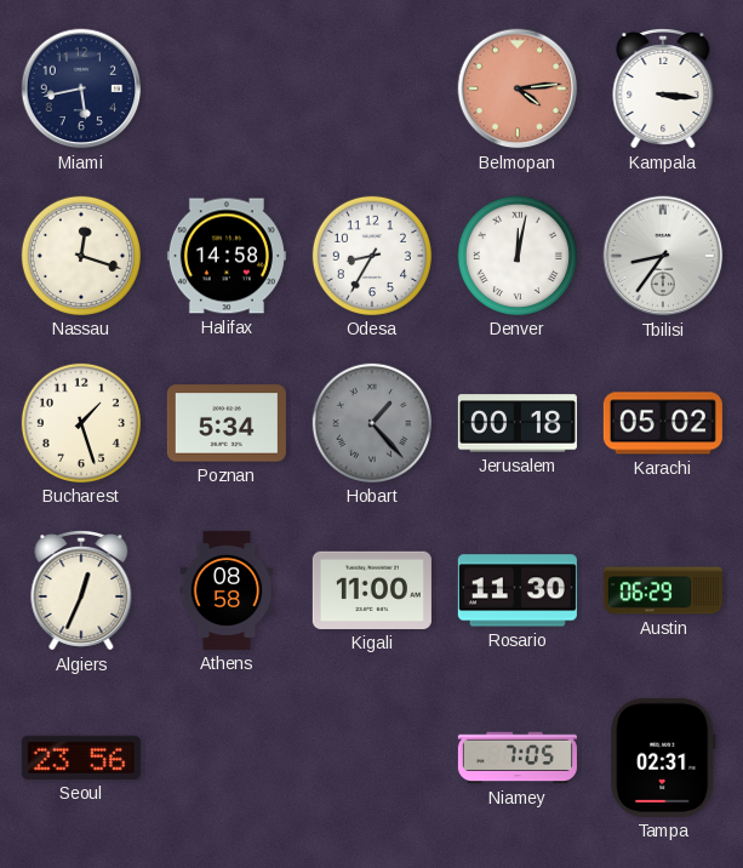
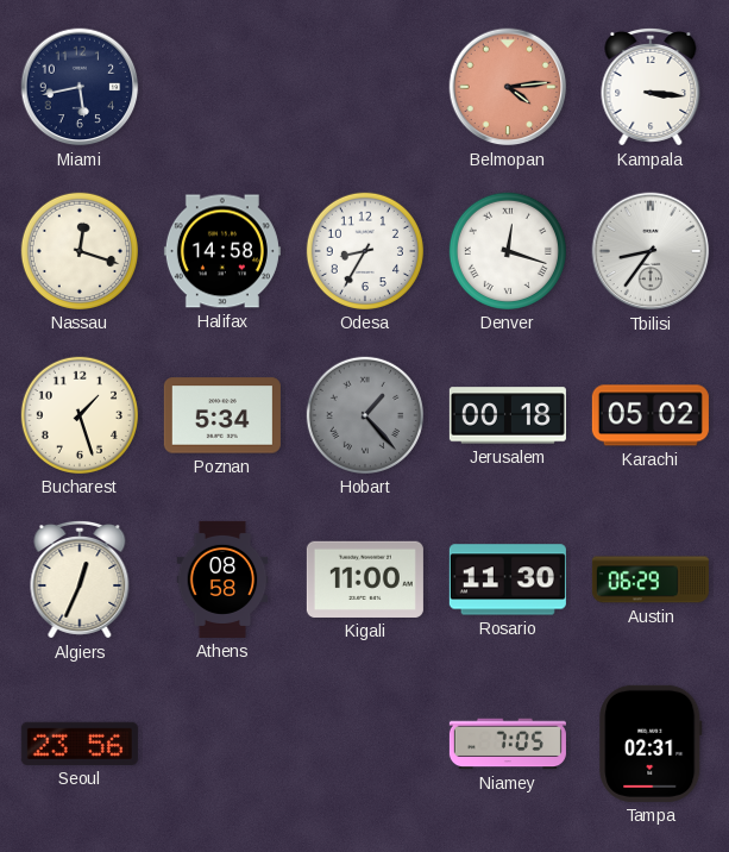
Denver: 12:02 -> 12:18 (508, 251)
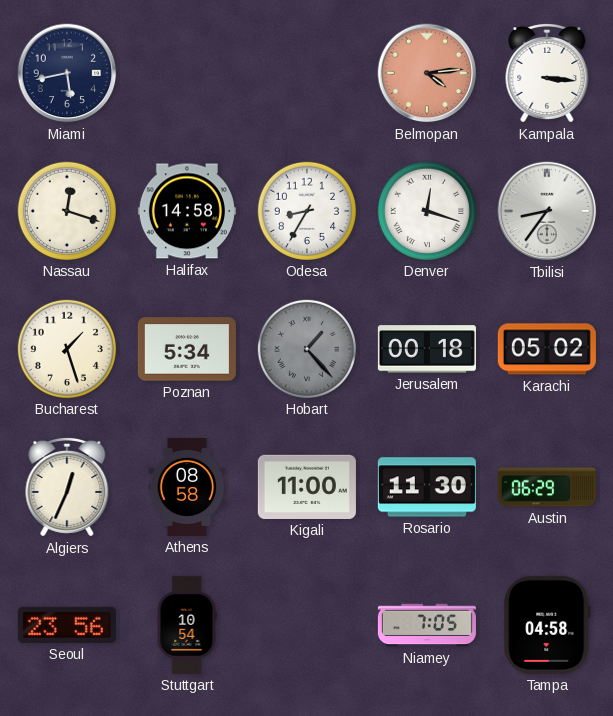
Stuttgart: none -> 10:54 (187, 625)
Tampa: 02:31 -> 04:58 (547, 625)
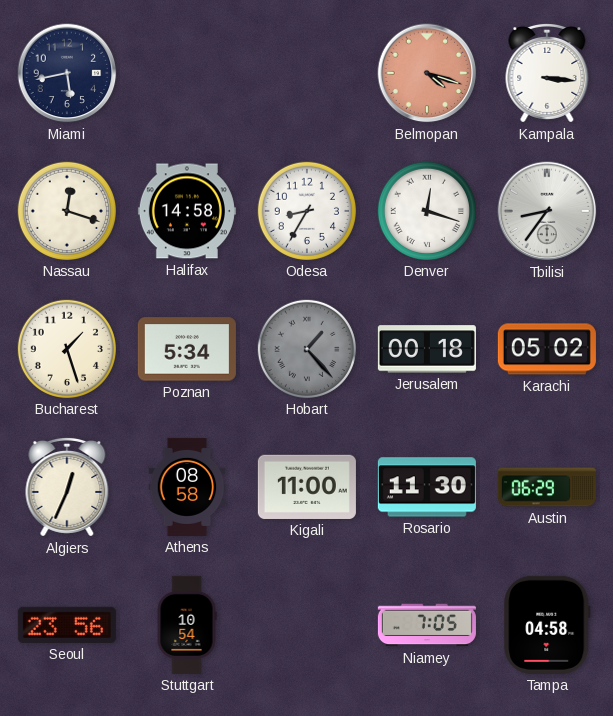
Belmopan: 4:14 -> 4:18 (427, 73)
